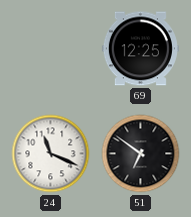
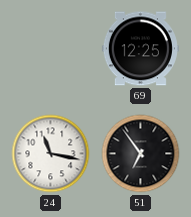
24: 11:19 -> 11:17 (51, 154)
51: 6:51 -> 6:54 (141, 154)
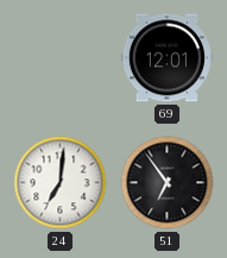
69: 12:25 -> 12:01 (166, 58)
24: 11:17 -> 7:01 (61, 183)
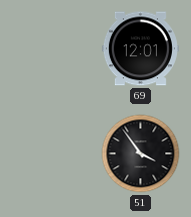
24: 7:01 -> none (61, 183)
51: 6:54 -> 3:54 (141, 154)
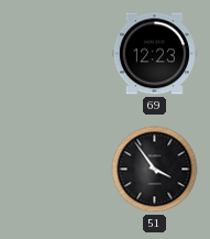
69: 12:01 -> 12:23 (154, 54)
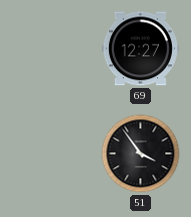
69: 12:23 -> 12:27 (140, 49)
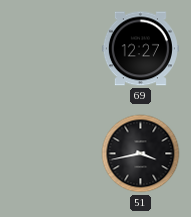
51: 3:54 -> 3:43 (141, 154)
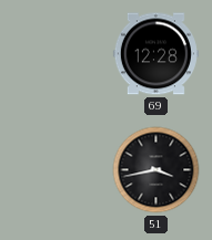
69: 12:27 -> 12:28 (155, 54)
